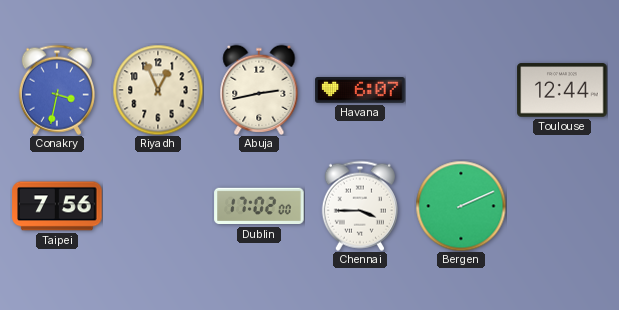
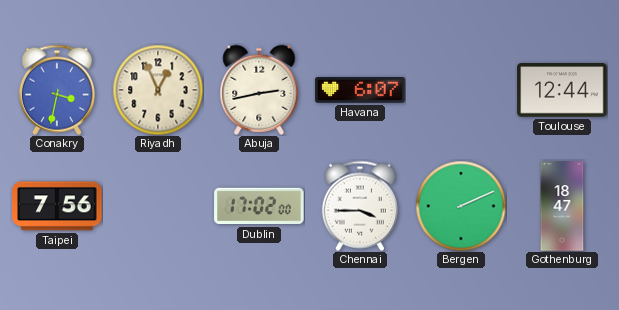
Gothenburg: none -> 18:47 (562, 206)
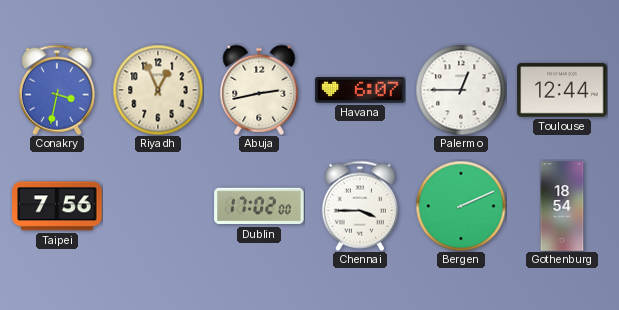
Palermo: none -> 12:45 (461, 90)
Gothenburg: 18:47 -> 18:54 (562, 206)
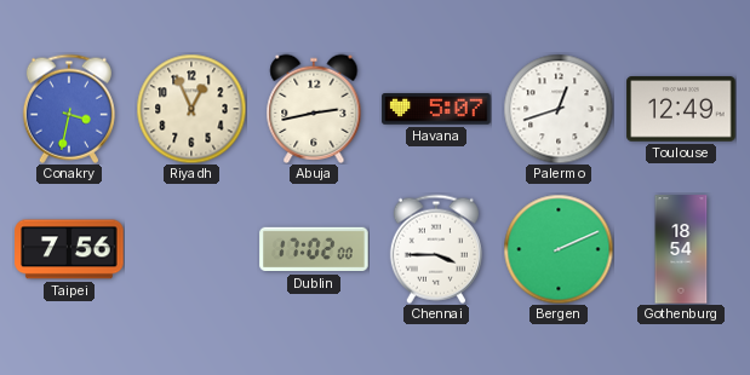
Havana: 6:07 -> 5:07 (436, 110)
Palermo: 12:45 -> 12:42 (559, 109)
Toulouse: 12:44 -> 12:49 (681, 109)
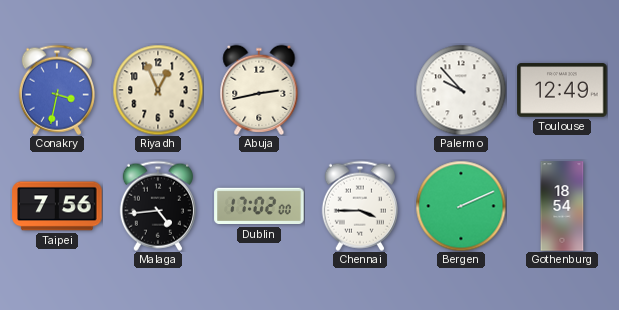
Havana: 5:07 -> none (436, 110)
Palermo: 12:42 -> 9:53 (461, 90)
Malaga: none -> 4:44 (158, 206)
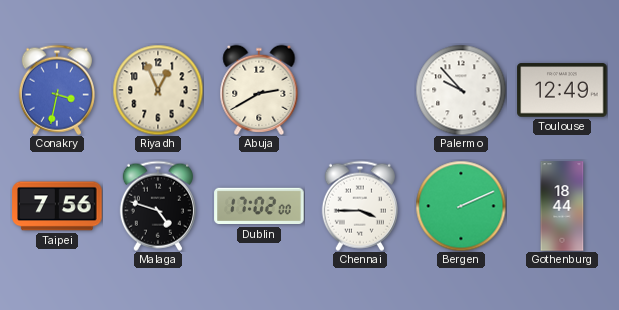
Abuja: 2:43 -> 2:40 (259, 89)
Malaga: 4:44 -> 4:48 (158, 206)
Gothenburg: 18:54 -> 18:44 (562, 206)
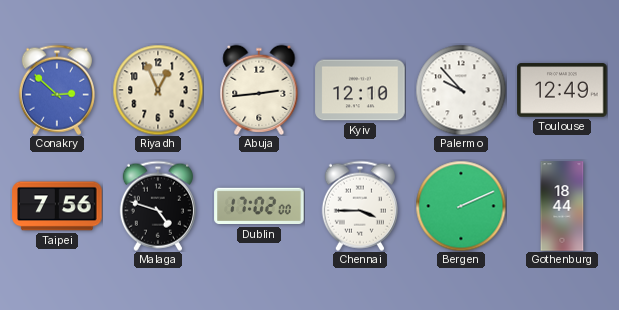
Conakry: 3:32 -> 2:52 (57, 90)
Abuja: 2:40 -> 2:44 (259, 89)
Kyiv: none -> 12:10 (360, 90)
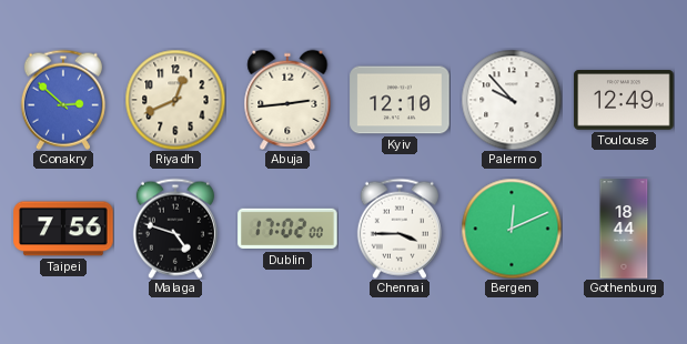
Riyadh: 12:56 -> 12:41 (175, 100)
Bergen: 2:11 -> 12:11 (512, 229)
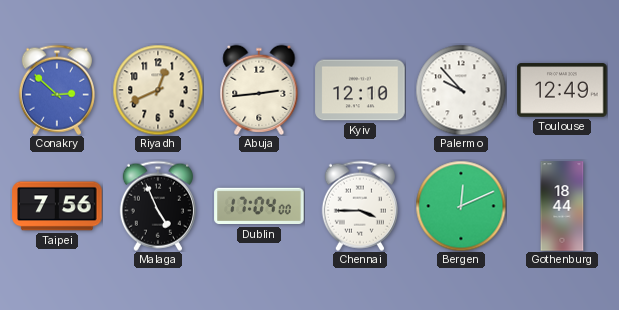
Malaga: 4:48 -> 4:56 (158, 206)
Dublin: 17:02 -> 17:04 (259, 206)
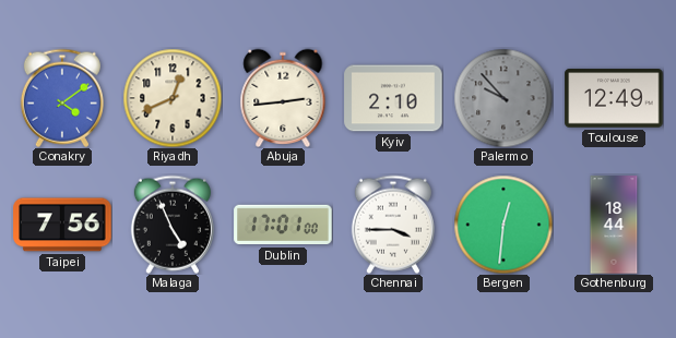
Conakry: 2:52 -> 4:09 (62, 98)
Kyiv: 12:10 -> 2:10 (393, 98)
Palermo dial: white -> grey (503, 98)
Dublin: 17:04 -> 17:01 (283, 225)
Bergen: 12:11 -> 12:31 (503, 225)
